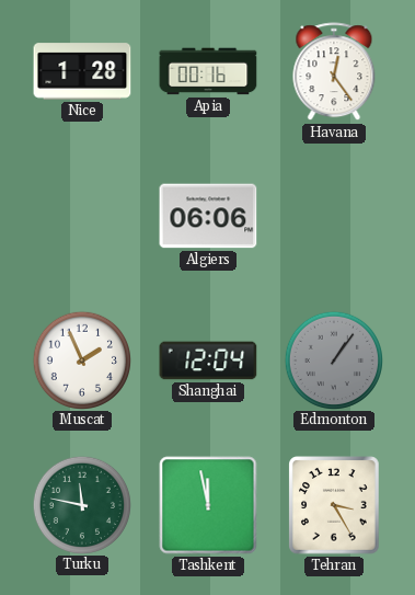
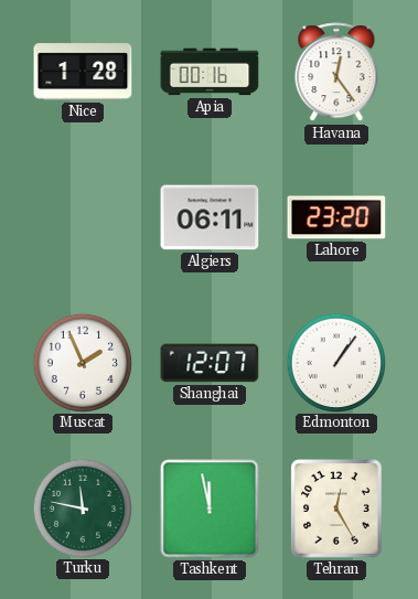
Algiers: 06:06 -> 06:11 (210, 217)
Lahore: none -> 23:20 (336, 217)
Shanghai: 12:04 -> 12:07 (210, 363)
Edmonton dial: grey -> white (335, 362)
Tehran: 3:25 -> 12:25 (336, 509)
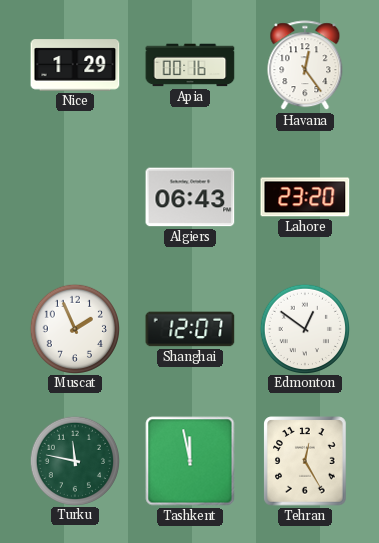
Nice: 1:28 -> 1:29 (75, 65)
Algiers: 06:11 -> 06:43 (190, 197)
Edmonton: 1:06 -> 12:51 (304, 328)
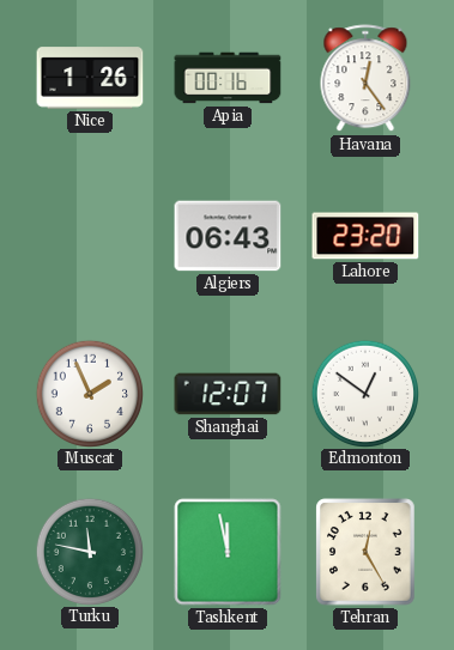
Nice: 1:29 -> 1:26 (90, 78)
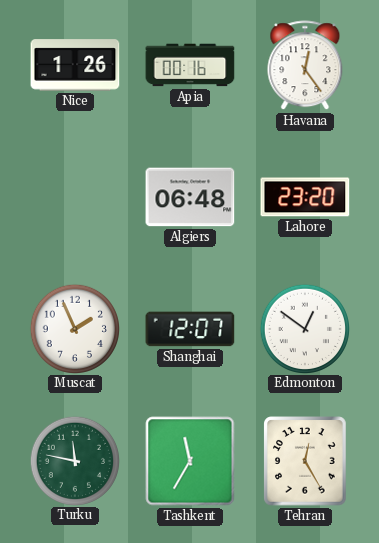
Algiers: 06:43 -> 06:48 (190, 197)
Tashkent: 11:58 -> 11:35 (190, 461)
